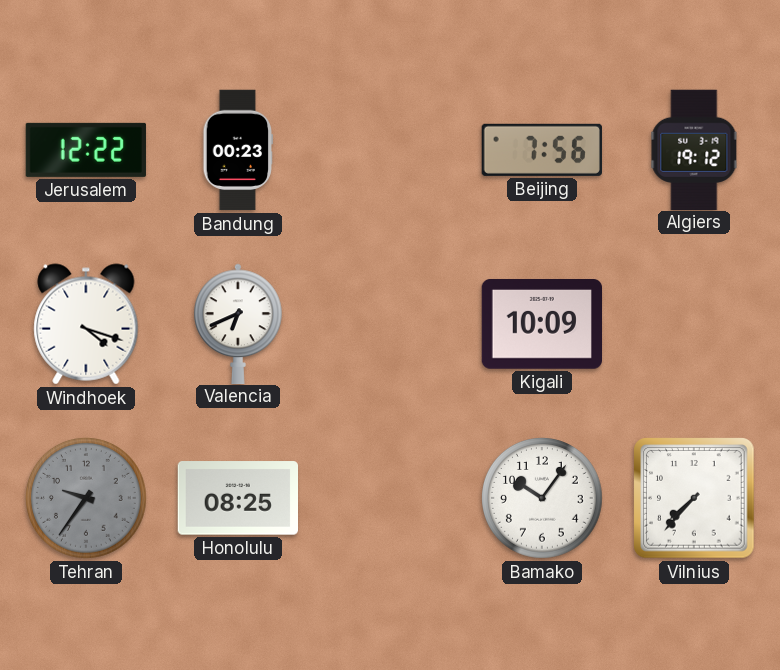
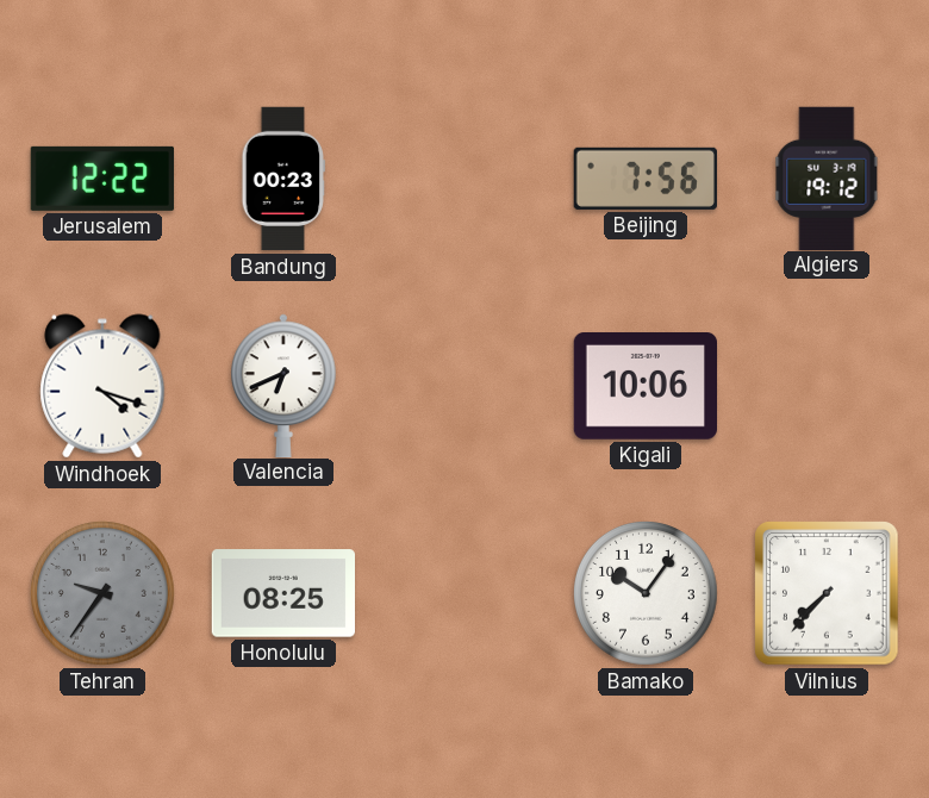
Kigali: 10:09 -> 10:06 (644, 387)
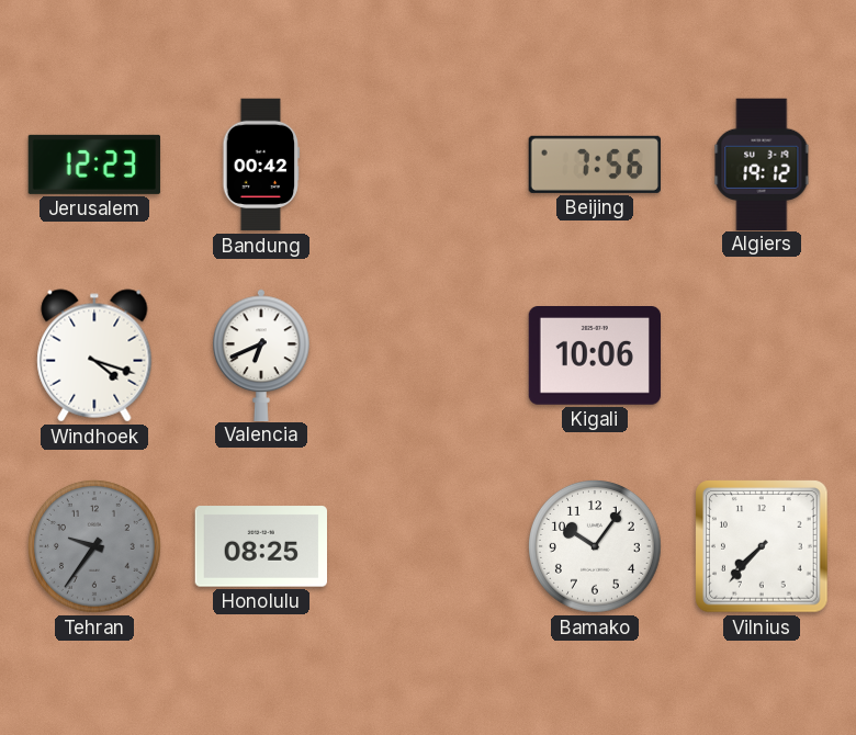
Jerusalem: 12:22 -> 12:23 (93, 165)
Bandung: 00:23 -> 00:42 (261, 165)
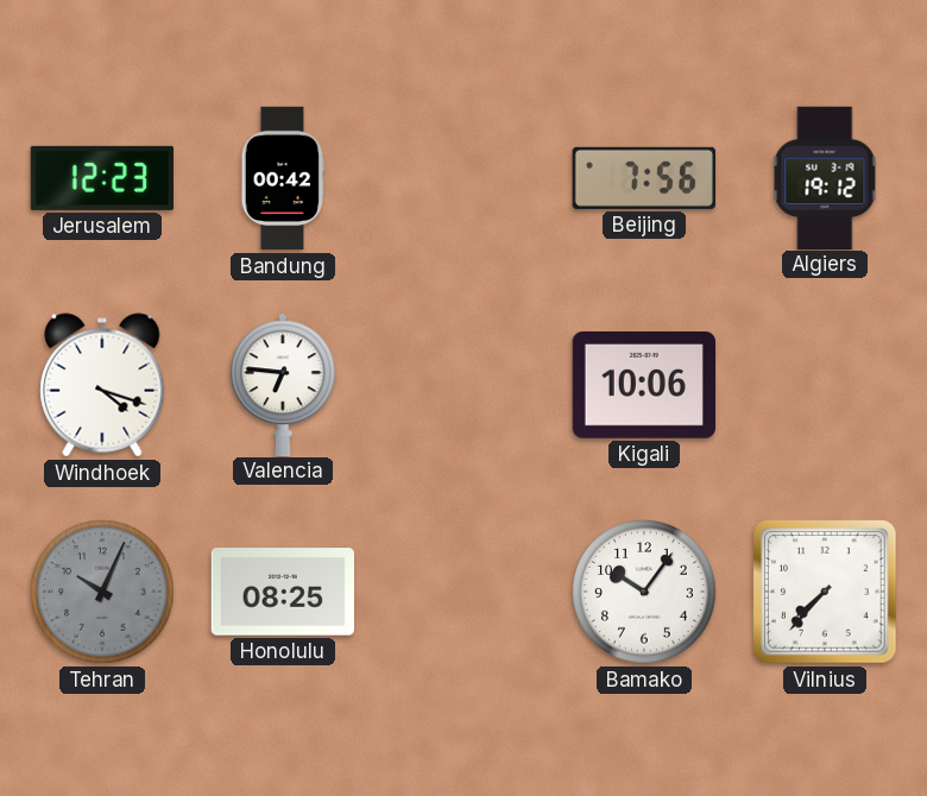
Valencia: 6:41 -> 6:46 (284, 384)
Tehran: 9:36 -> 10:04 (103, 593)
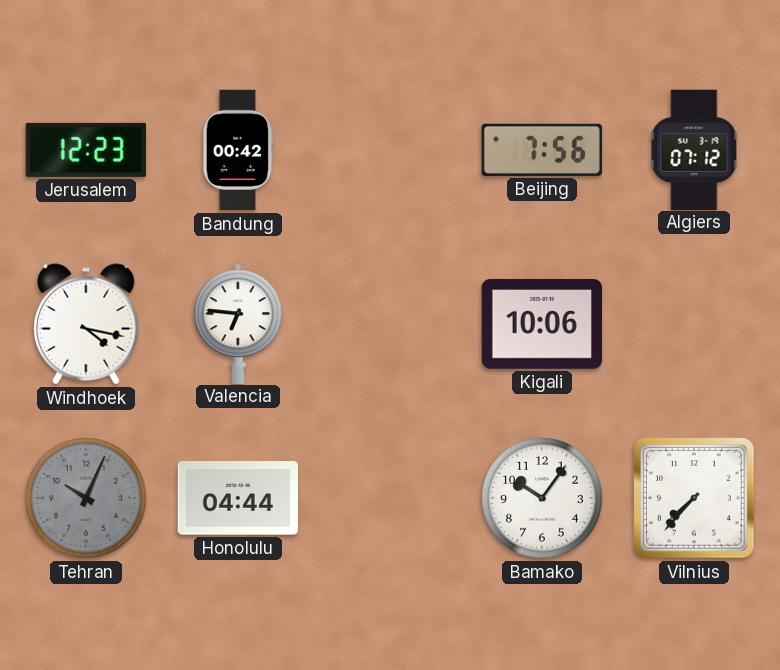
Algiers: 19:12 -> 07:12 (694, 149)
Windhoek: 4:18 -> 4:17 (86, 324)
Honolulu: 08:25 -> 04:44 (237, 498)
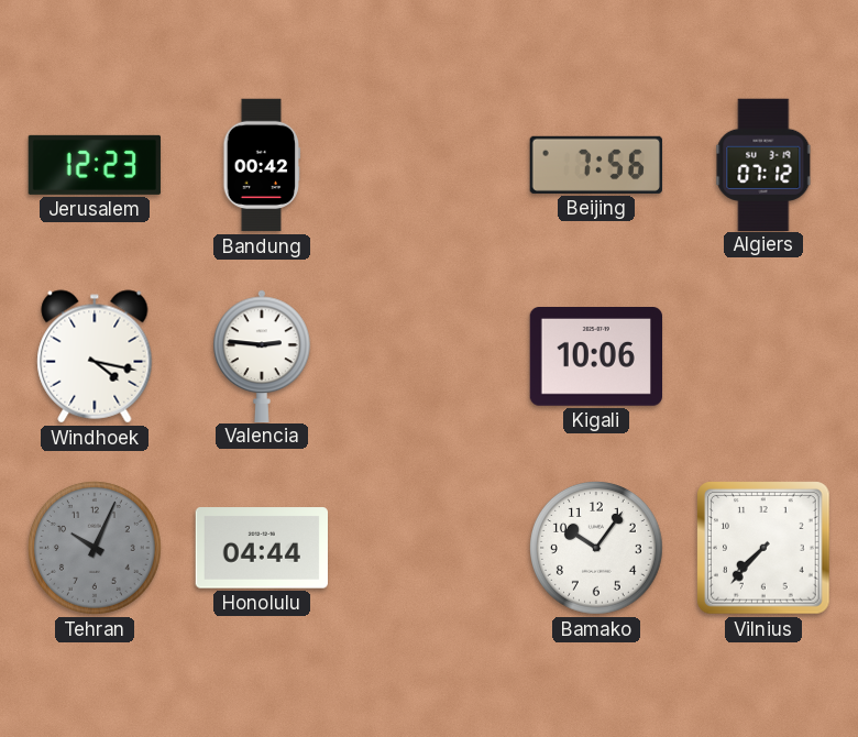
Valencia: 6:46 -> 2:46 (263, 355)
